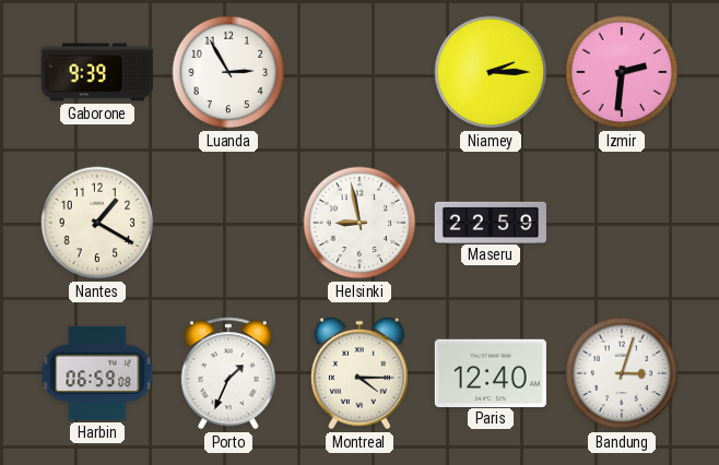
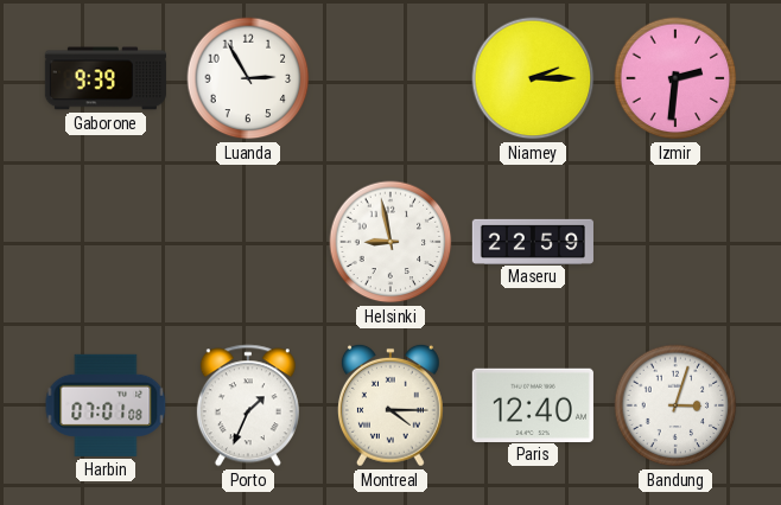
Nantes: 1:20 -> none (97, 223)
Harbin: 06:59 -> 07:01 (106, 405)
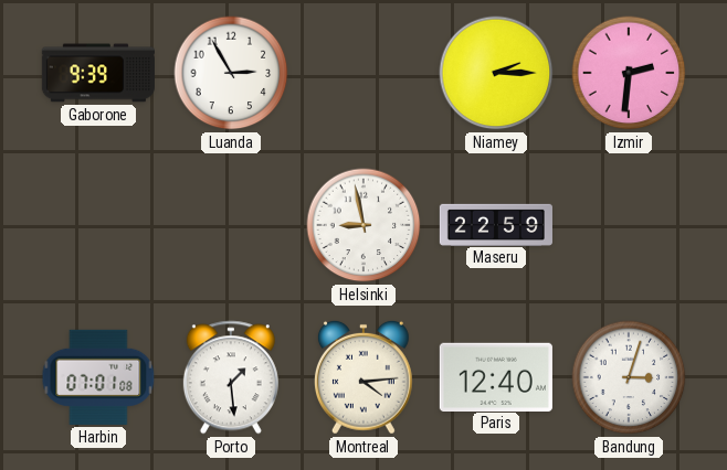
Porto: 1:34 -> 1:29 (231, 377)
Montreal: 4:15 -> 4:14 (363, 377)
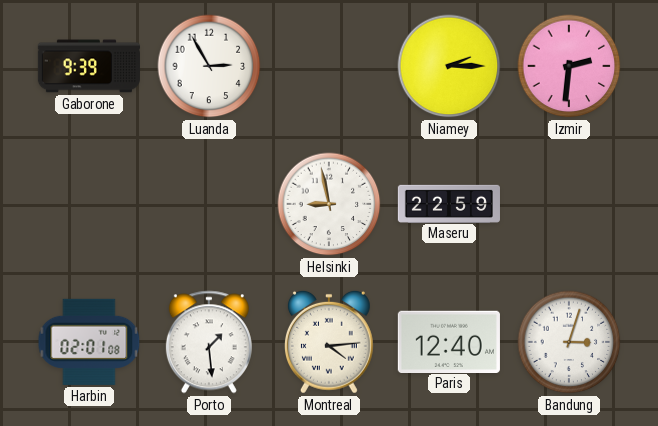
Harbin: 07:01 -> 02:01 (89, 342)
